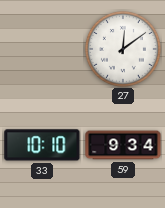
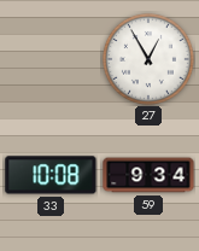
27: 12:09 -> 12:55 (148, 59)
33: 10:10 -> 10:08 (51, 175)
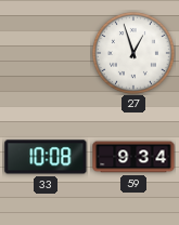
27: 12:55 -> 12:57 (133, 53)
